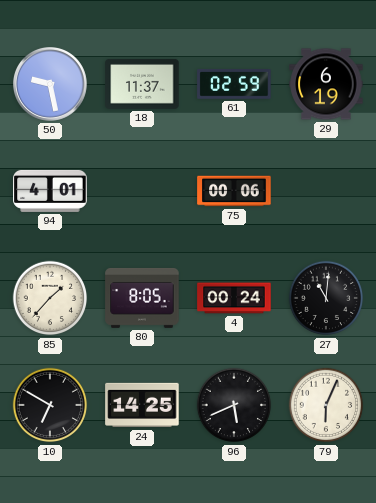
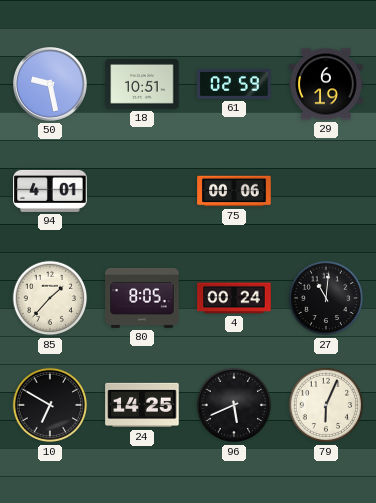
18: 11:37 -> 10:51 (142, 84)
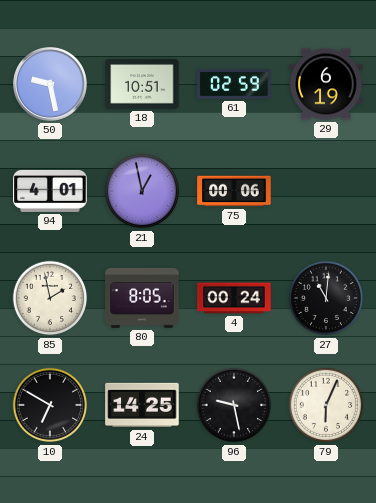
21: none -> 12:58 (142, 191)
85: 1:37 -> 1:58 (50, 298)
96: 5:41 -> 9:28 (234, 405)
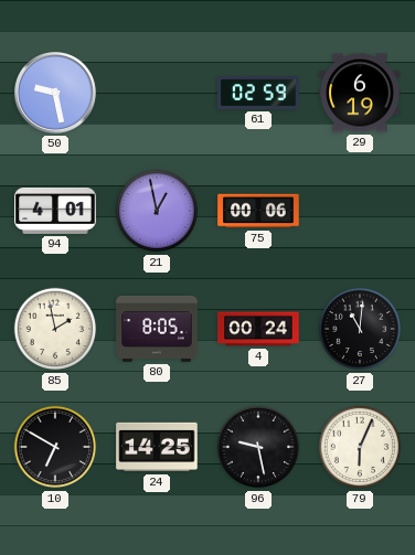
18: 10:51 -> none (142, 84)
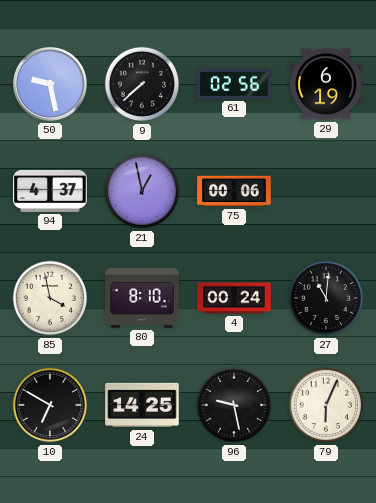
9: none -> 7:38 (142, 84)
61: 02:59 -> 02:56 (234, 85)
94: 4:01 -> 4:37 (50, 191)
85: 1:58 -> 3:58 (50, 298)
80: 8:05 -> 8:10 (142, 298)
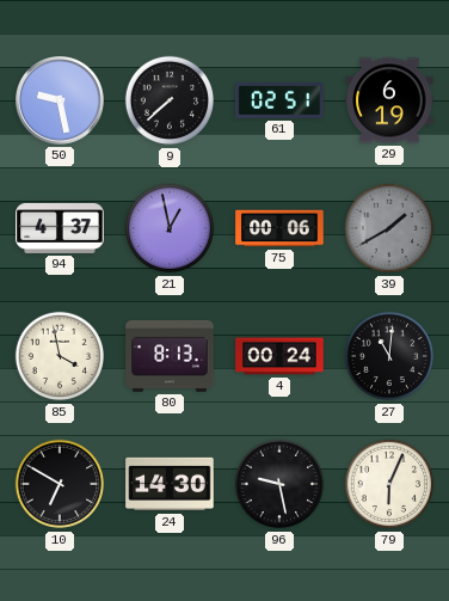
61: 02:56 -> 02:51 (279, 102)
39: none -> 1:40 (389, 228)
80: 8:10 -> 8:13 (170, 356)
24: 14:25 -> 14:30 (170, 484)
